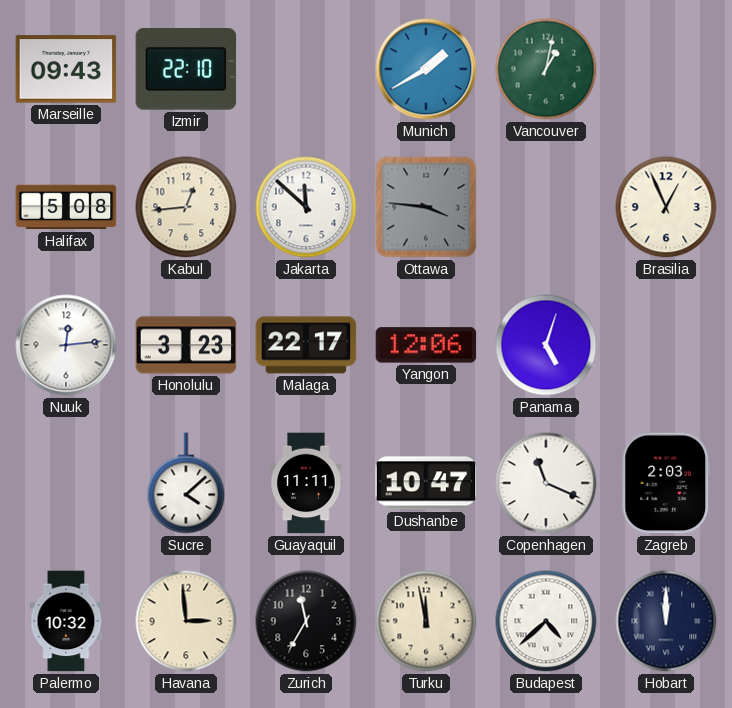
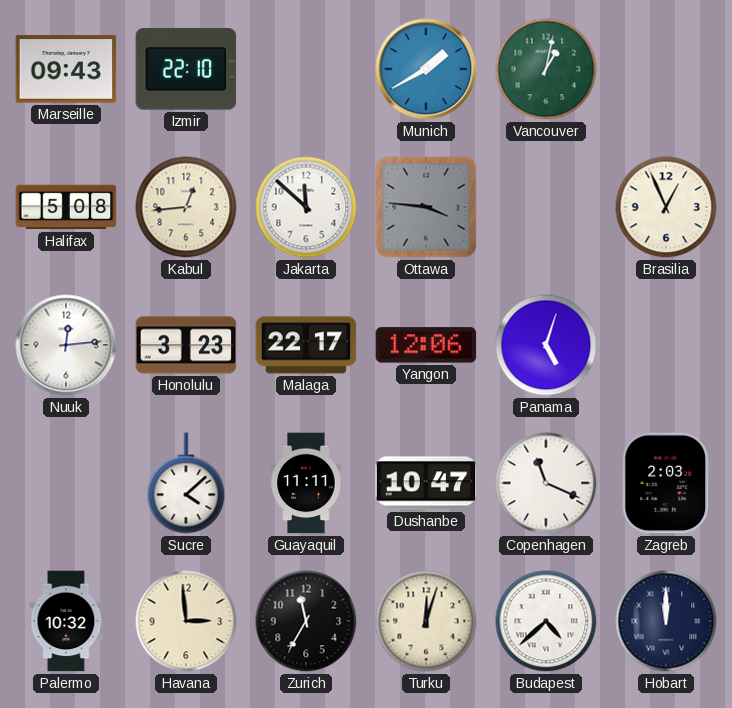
Turku: 11:58 -> 12:03 (426, 621)
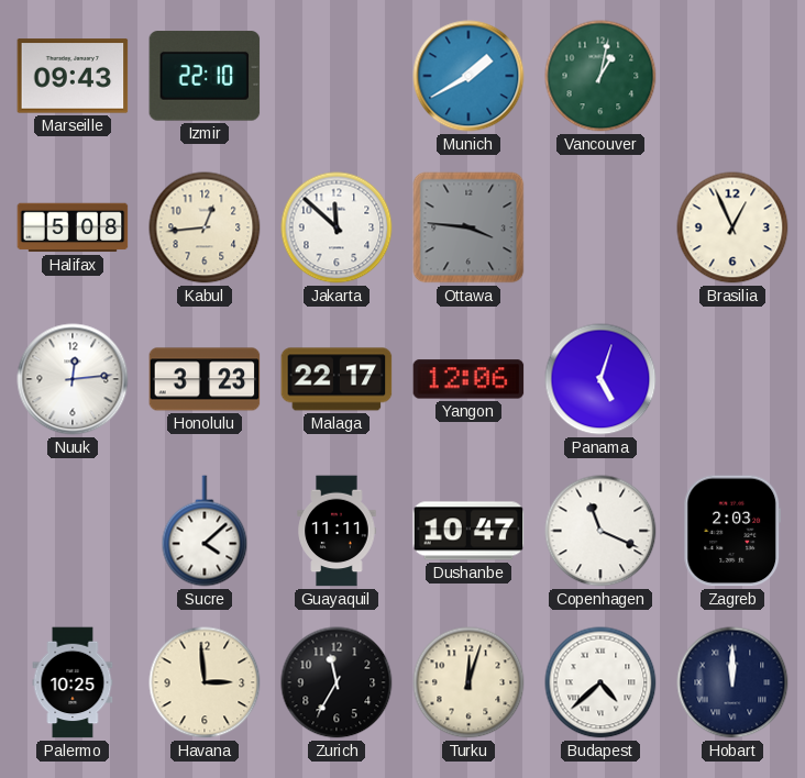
Palermo: 10:32 -> 10:25 (73, 682)
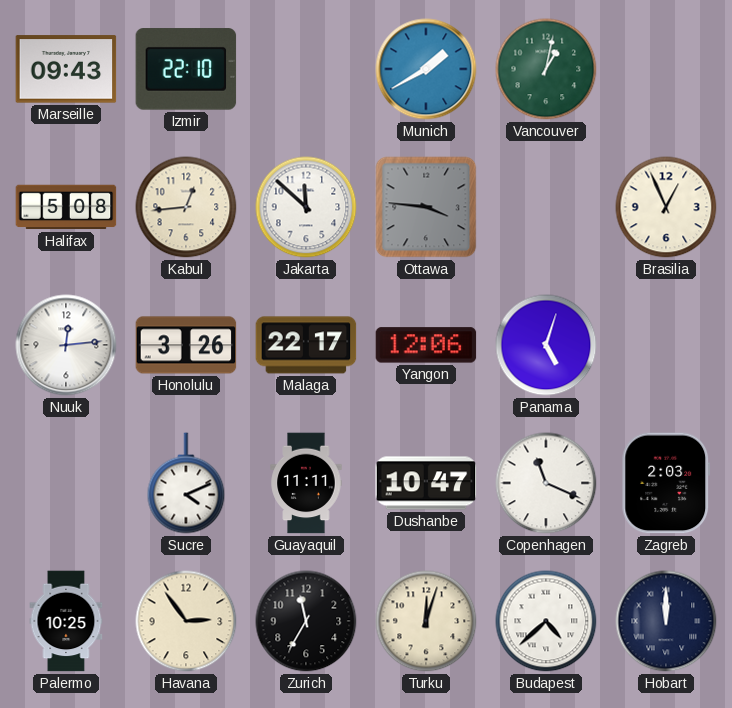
Honolulu: 3:23 -> 3:26 (186, 345)
Sucre: 4:08 -> 4:11 (186, 483)
Havana: 2:59 -> 2:54 (186, 621)
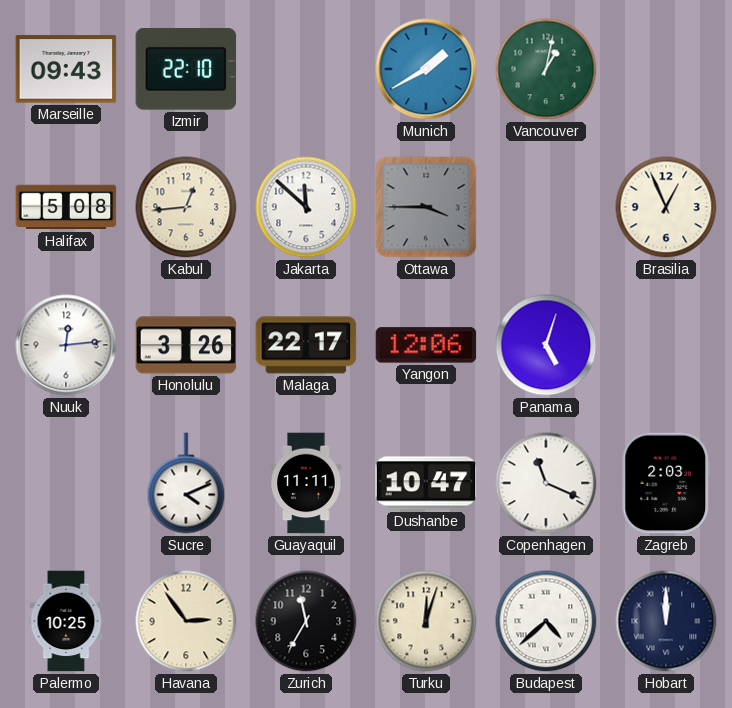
Ottawa: 3:46 -> 3:45 (426, 207)
